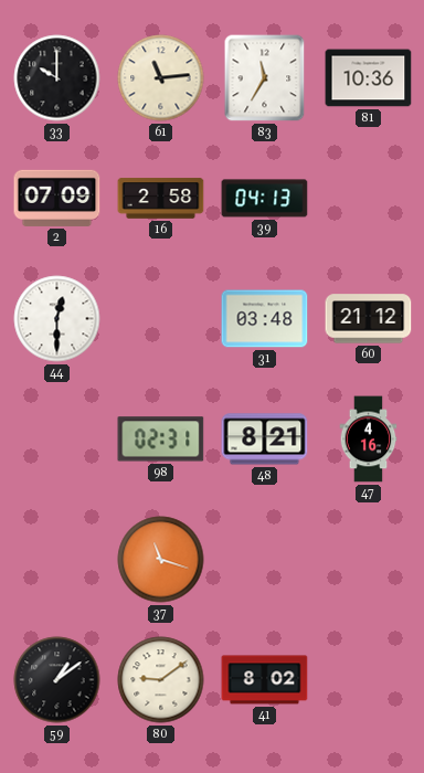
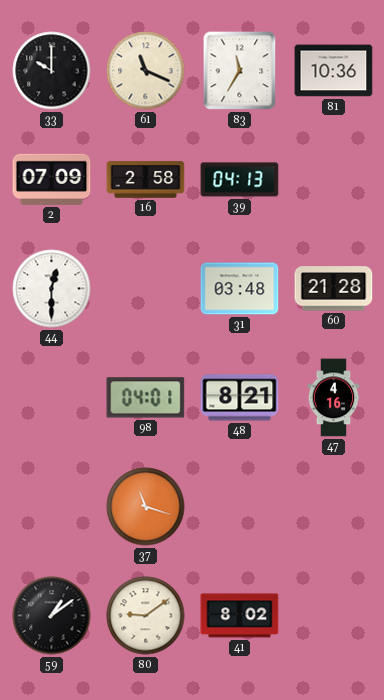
61: 11:14 -> 11:19 (146, 71)
60: 21:12 -> 21:28 (334, 289)
98: 02:31 -> 04:01 (146, 398)
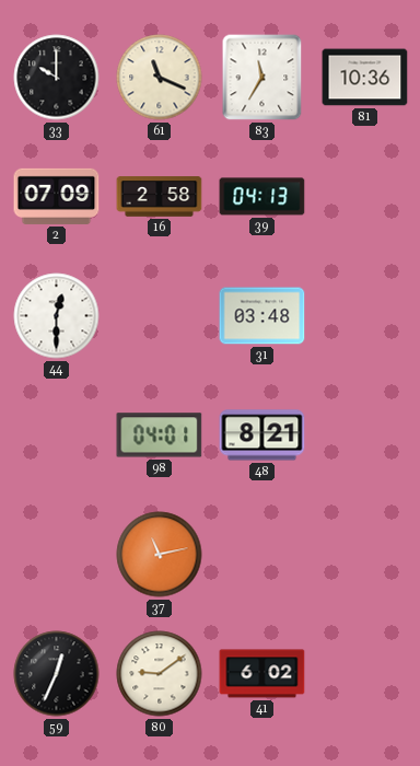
60: 21:28 -> none (334, 289)
47: 4:16 -> none (334, 398)
37: 11:18 -> 11:13 (160, 555)
59: 1:09 -> 12:34 (57, 674)
41: 8:02 -> 6:02 (262, 674)
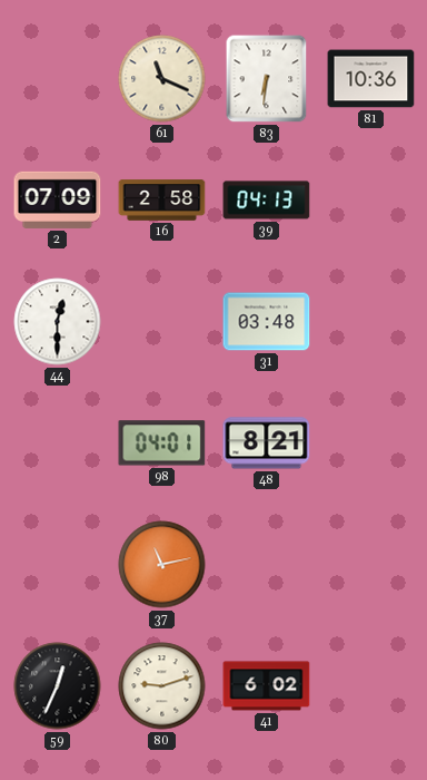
33: 10:00 -> none (57, 78)
83: 11:35 -> 6:31 (267, 79)
80: 9:09 -> 9:12 (162, 686)
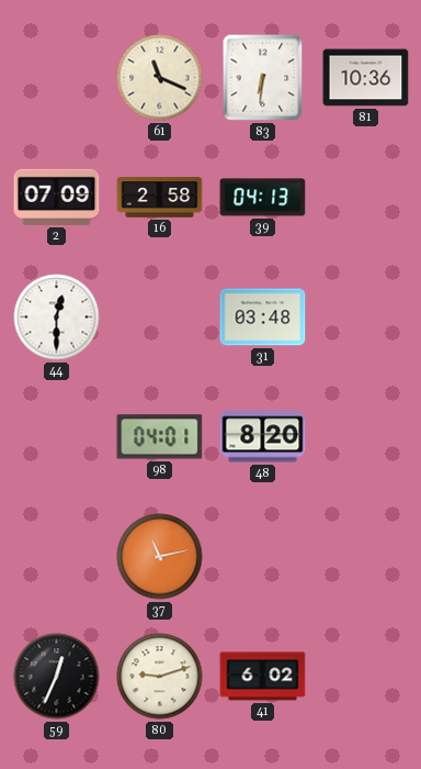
48: 8:21 -> 8:20 (263, 437)
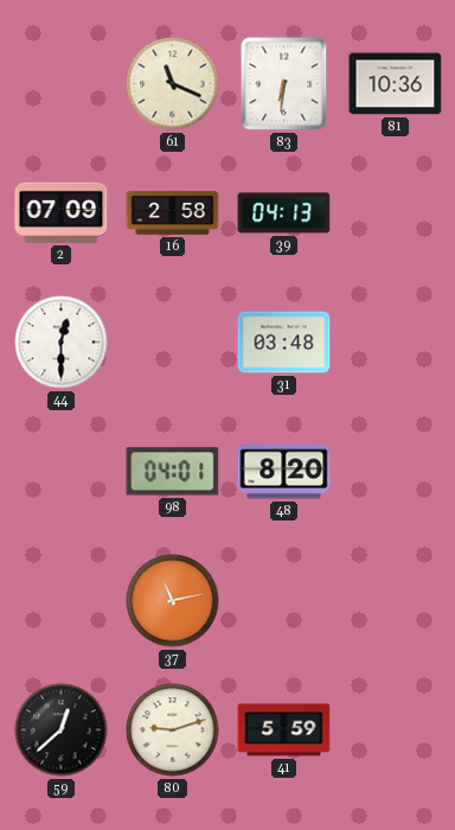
59: 12:34 -> 12:38 (62, 730)
41: 6:02 -> 5:59 (284, 730)
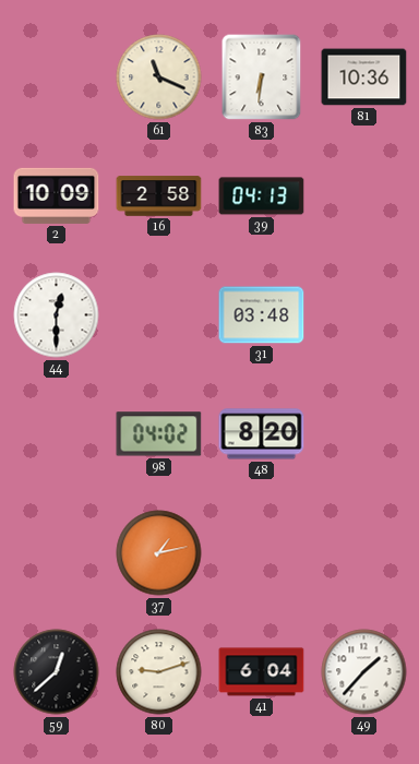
2: 07:09 -> 10:09 (57, 195)
98: 04:01 -> 04:02 (159, 434)
37: 11:13 -> 1:13 (159, 553)
41: 5:59 -> 6:04 (262, 672)
49: none -> 1:37 (364, 672)
